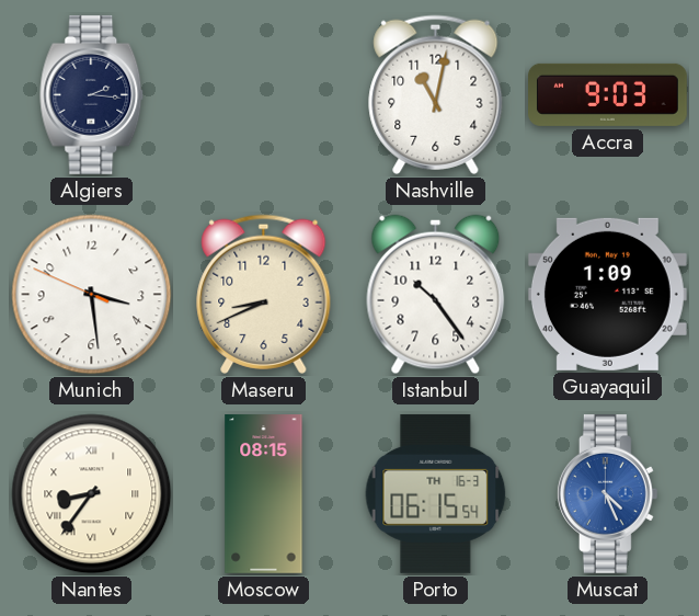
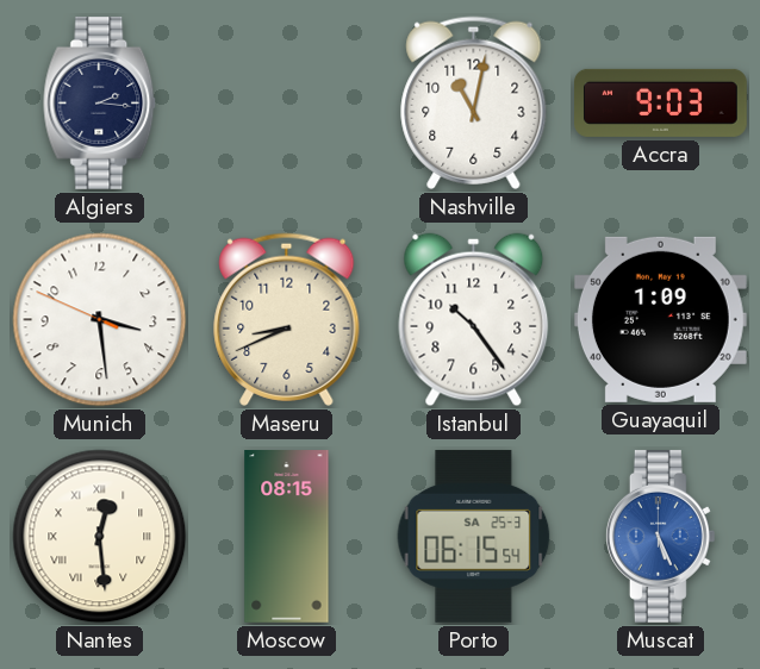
Nantes: 8:36 -> 12:29 (100, 537)
Porto date: TH 16-3 -> SA 25-3 (474, 536)
Muscat: 4:26 -> 5:26 (660, 536)
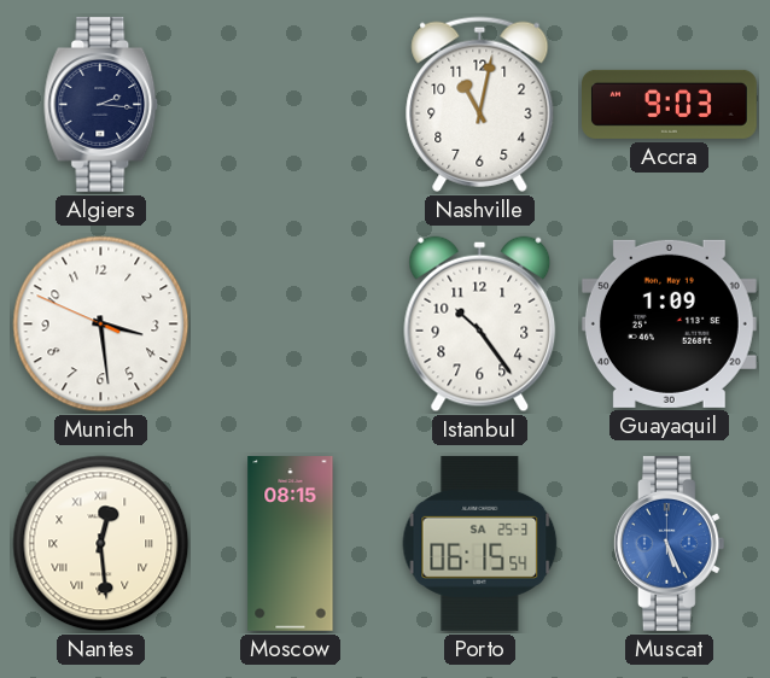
Maseru: 8:41 -> none (287, 319)
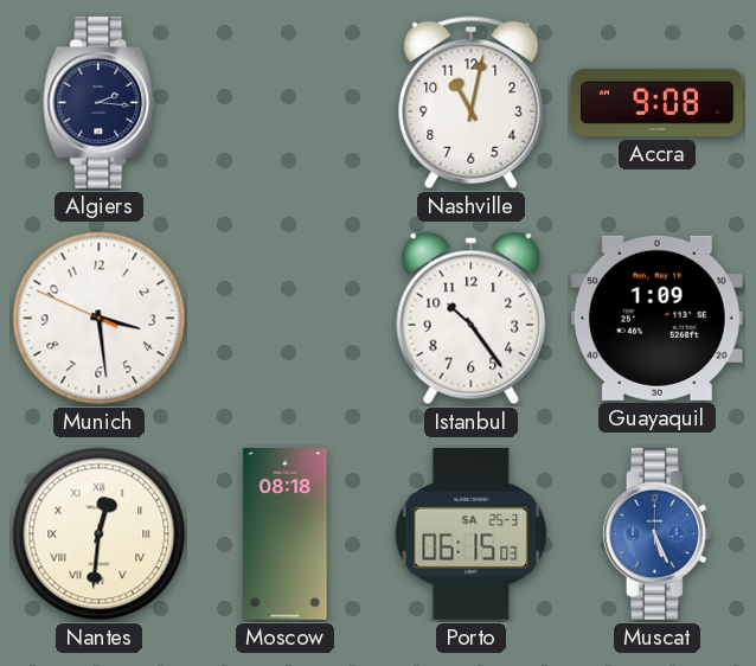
Accra: 9:03 -> 9:08 (658, 102)
Nantes: 12:29 -> 12:31 (100, 534)
Moscow: 08:15 -> 08:18 (286, 534)
Porto: 06:15:54 -> 06:15:03 (472, 533)
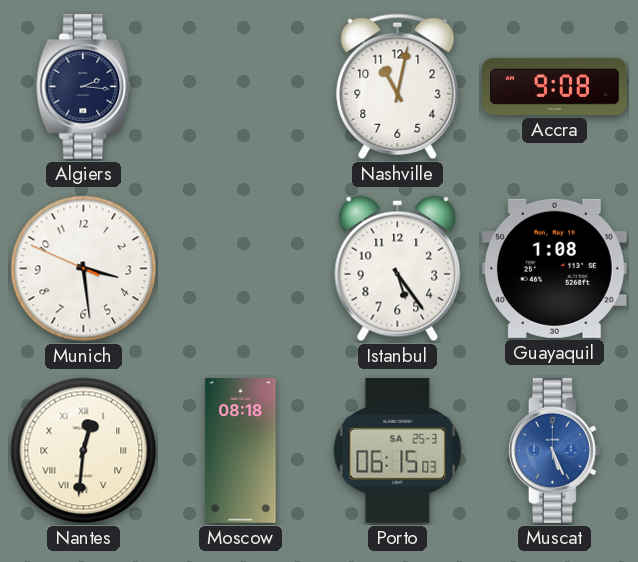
Istanbul: 10:24 -> 5:24 (398, 269)
Guayaquil: 1:09 -> 1:08 (554, 268)
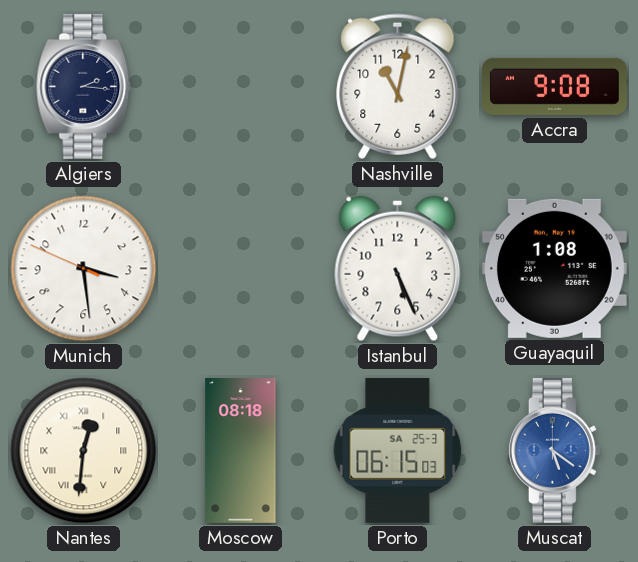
Istanbul: 5:24 -> 5:26 (398, 269)
Muscat: 5:26 -> 5:21 (554, 450)
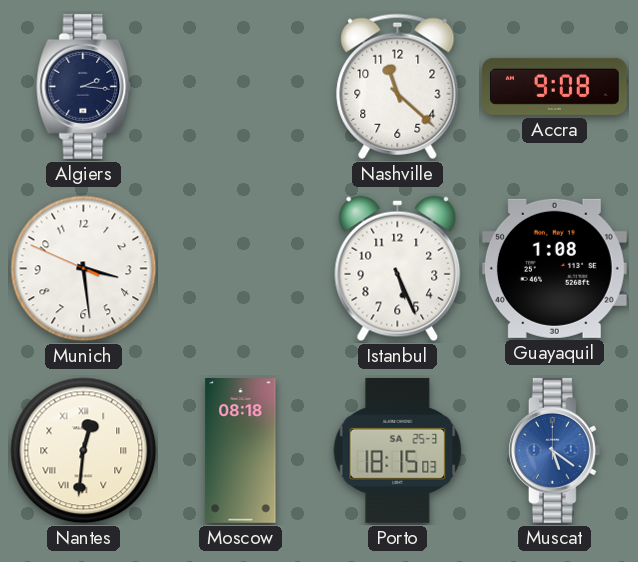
Nashville: 11:02 -> 11:22 (398, 86)
Porto: 06:15 -> 18:15 (398, 450)
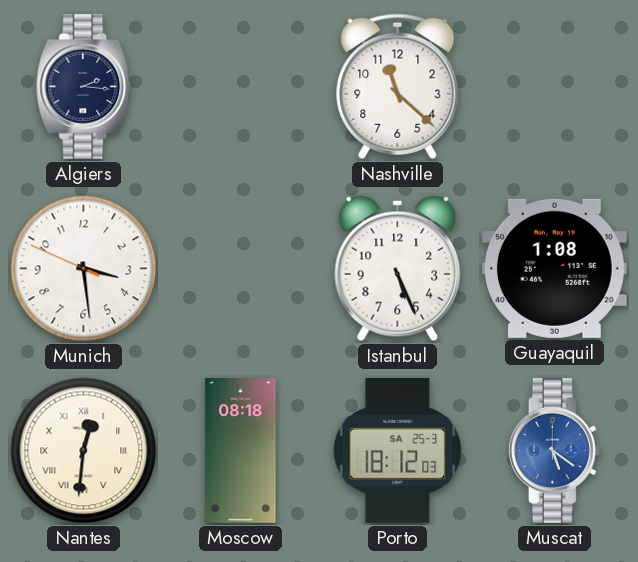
Accra: 9:08 -> none (555, 86)
Porto: 18:15 -> 18:12 (398, 450)
